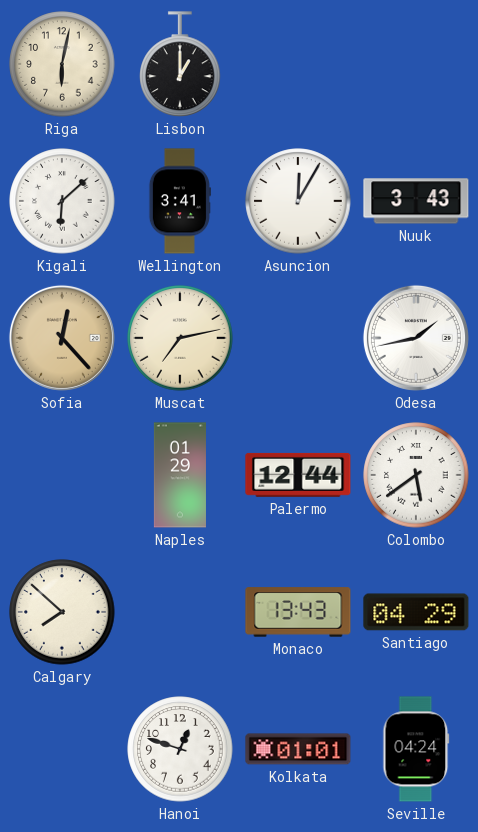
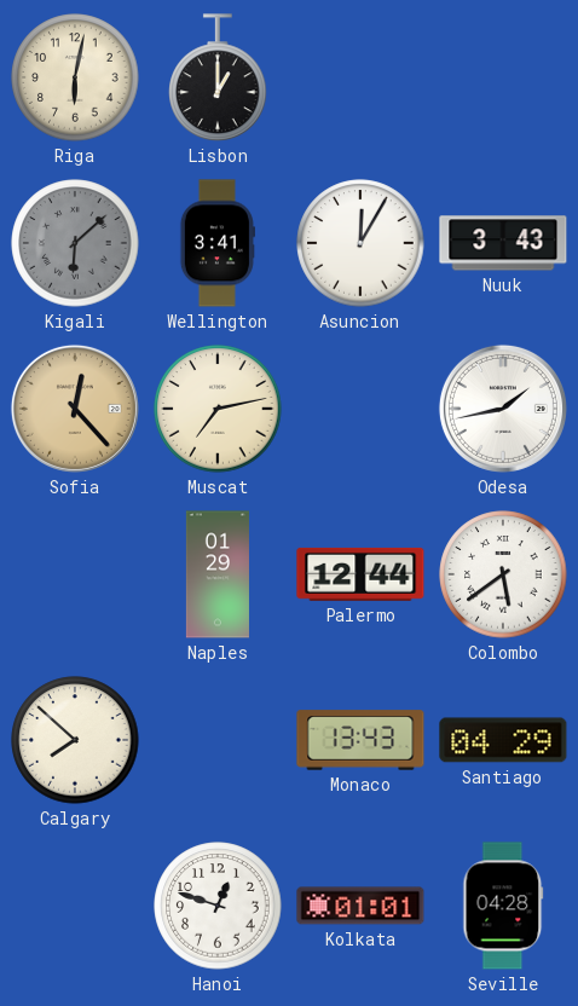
Kigali dial: white -> grey (75, 243)
Seville: 04:24 -> 04:28 (503, 906)
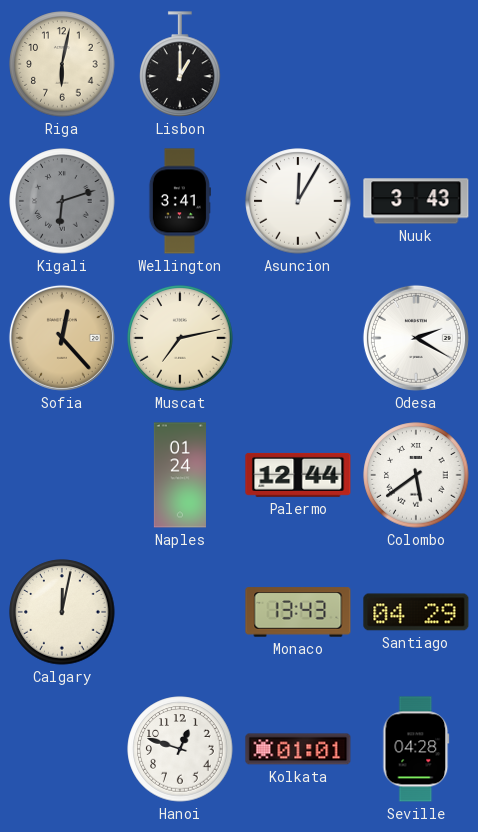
Kigali: 6:08 -> 6:12 (62, 201)
Odesa: 1:43 -> 2:20 (416, 338)
Naples: 01:29 -> 01:24 (180, 475)
Calgary: 7:52 -> 12:02 (62, 612)
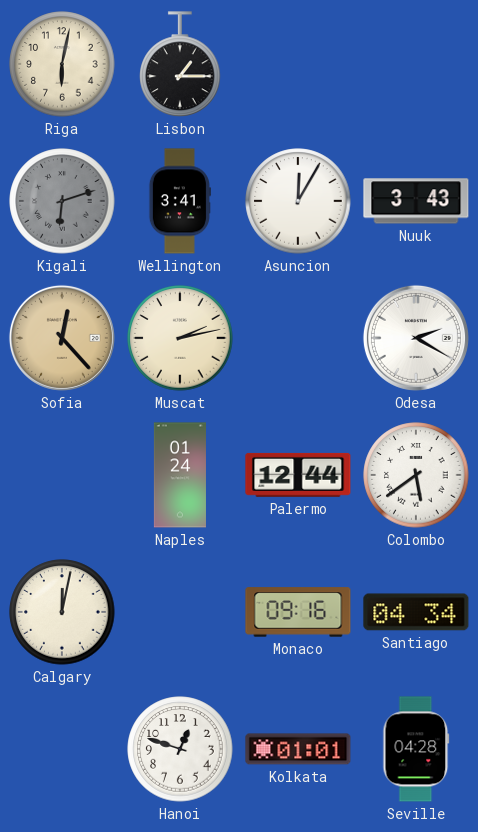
Lisbon: 1:00 -> 1:15 (180, 64)
Muscat: 7:13 -> 2:13 (180, 338)
Monaco: 13:43 -> 09:16 (298, 612)
Santiago: 04:29 -> 04:34 (416, 612)
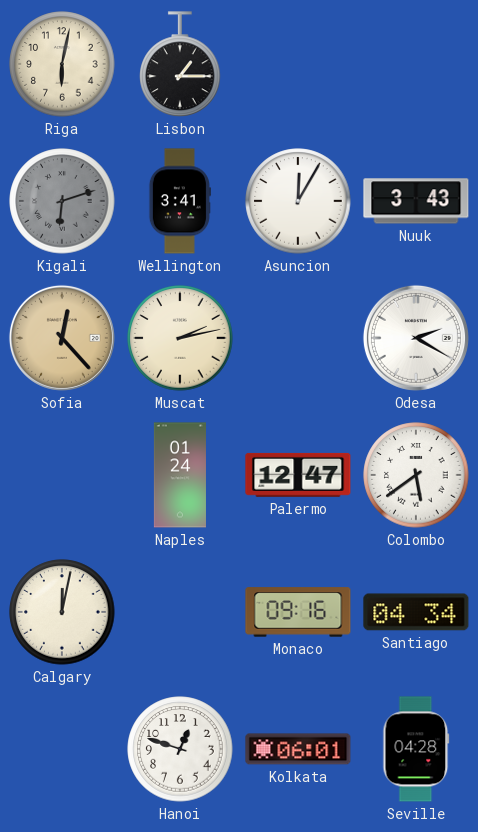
Palermo: 12:44 -> 12:47 (298, 475)
Kolkata: 01:01 -> 06:01 (298, 749)
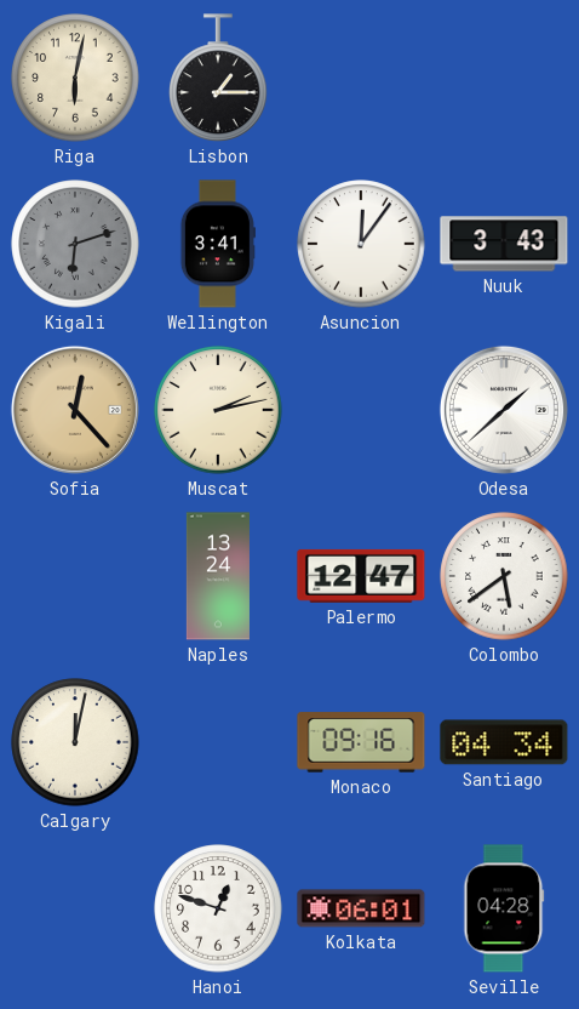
Asuncion: 12:05 -> 12:06 (361, 244)
Odesa: 2:20 -> 1:38 (504, 410)
Naples: 01:24 -> 13:24 (218, 576)
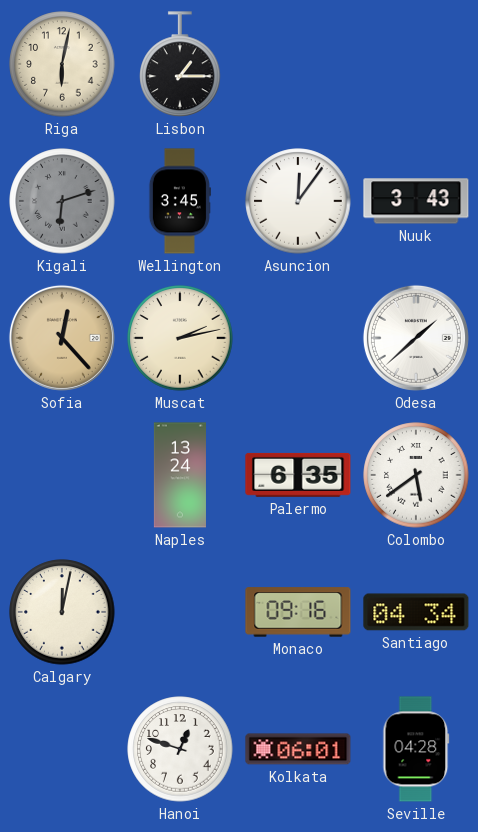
Wellington: 3:41 -> 3:45 (180, 201)
Palermo: 12:47 -> 6:35 (298, 475)
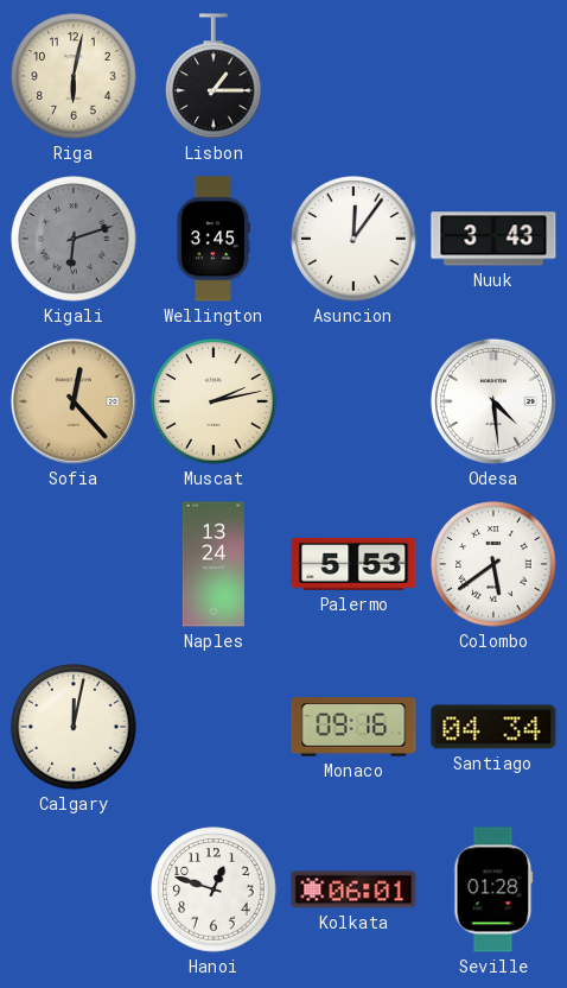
Odesa: 1:38 -> 4:29 (493, 401)
Palermo: 6:35 -> 5:53 (353, 564)
Seville: 04:28 -> 01:28 (493, 889)
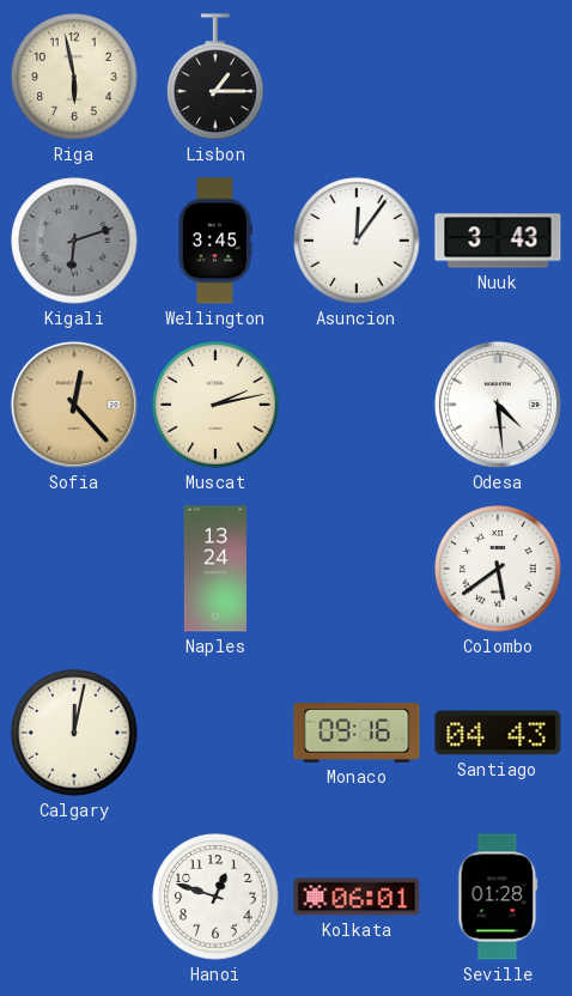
Riga: 6:02 -> 5:58 (74, 77)
Palermo: 5:53 -> none (353, 564)
Santiago: 04:34 -> 04:43 (498, 733)
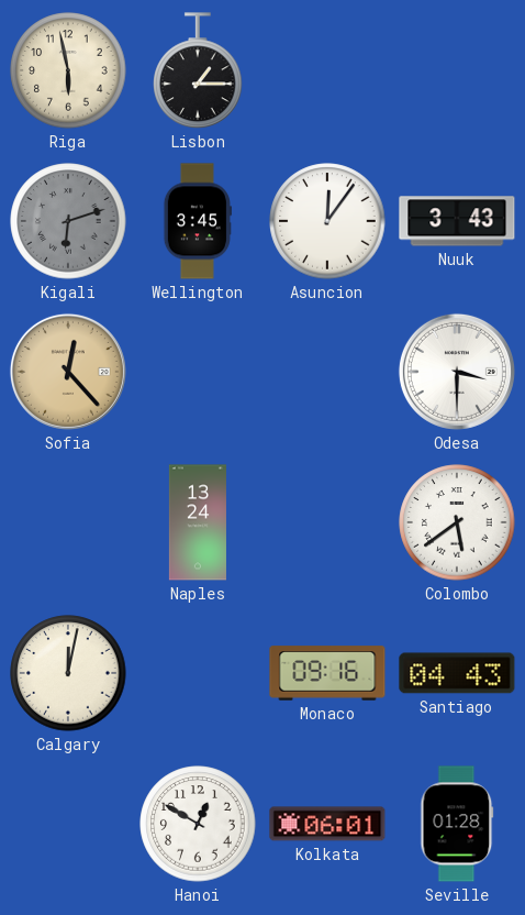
Muscat: 2:13 -> none (215, 405)
Odesa: 4:29 -> 3:30 (457, 372)
Hanoi: 12:48 -> 12:50 (198, 824)
